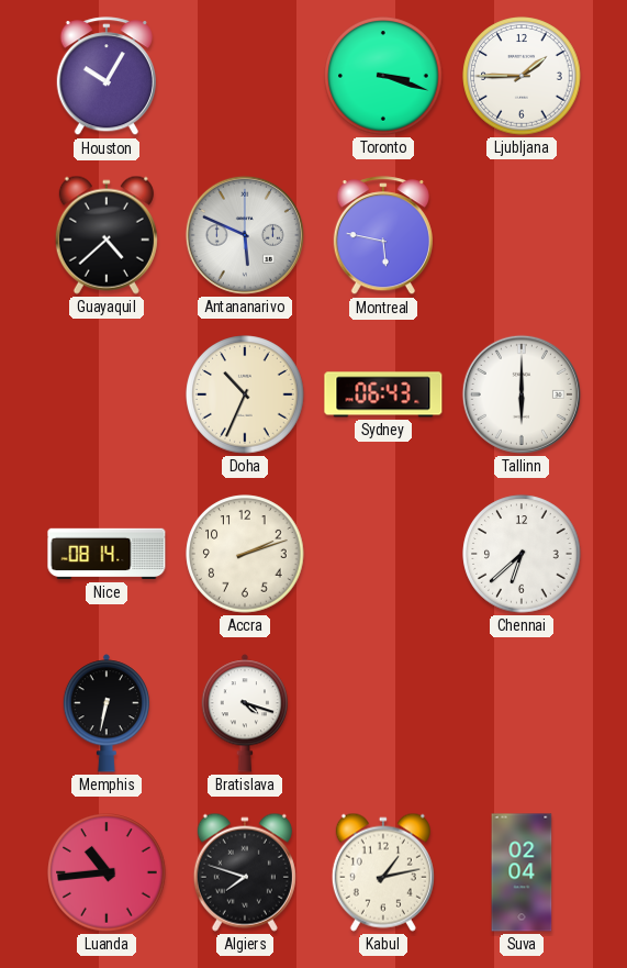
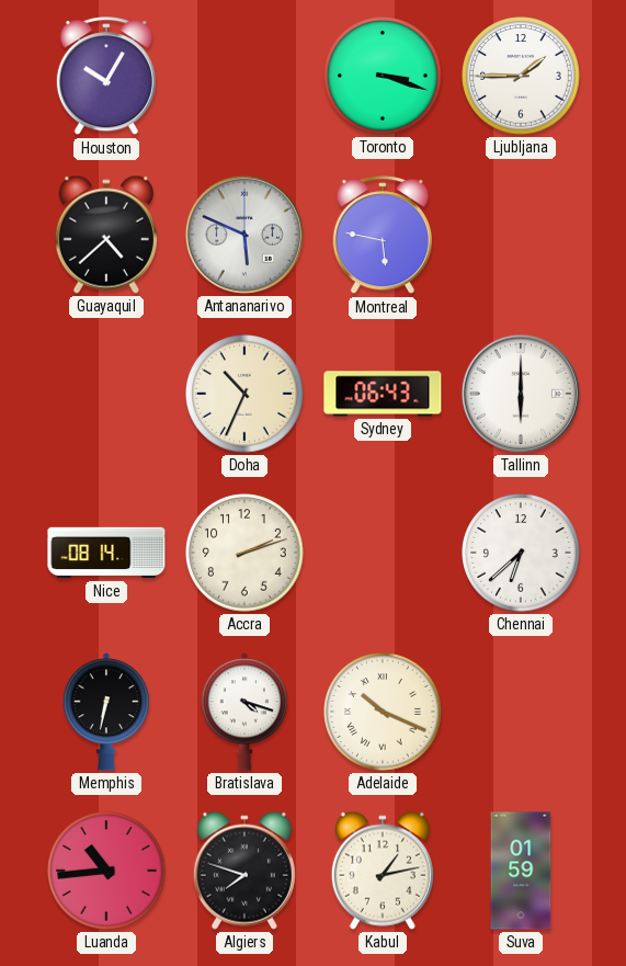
Adelaide: none -> 10:19 (383, 712)
Suva: 02:04 -> 01:59 (521, 871)
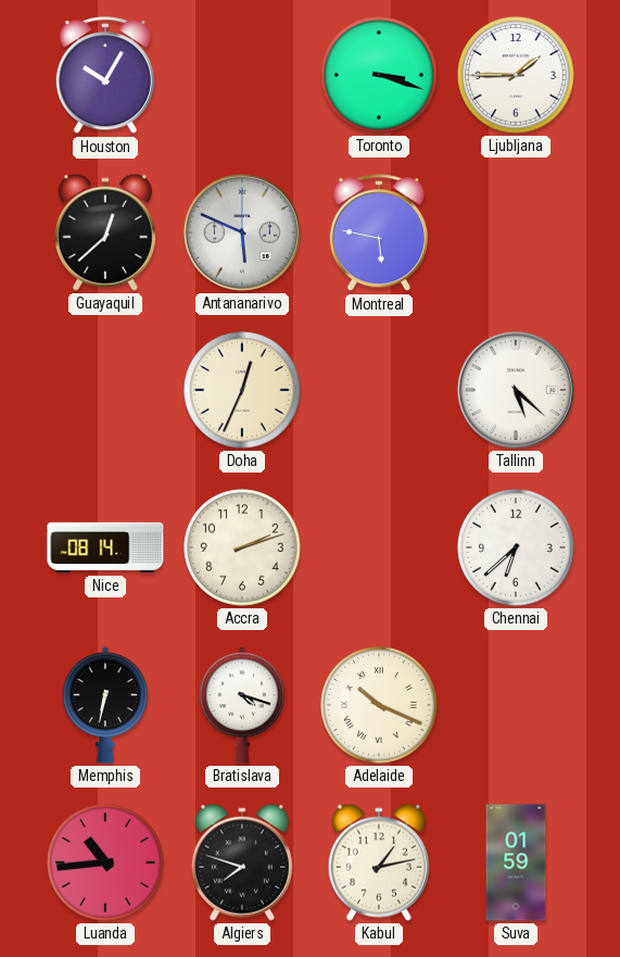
Guayaquil: 4:38 -> 12:38 (105, 232)
Doha: 10:34 -> 12:34 (242, 390)
Sydney: 06:43 -> none (383, 394)
Tallinn: 6:00 -> 5:22 (516, 390)
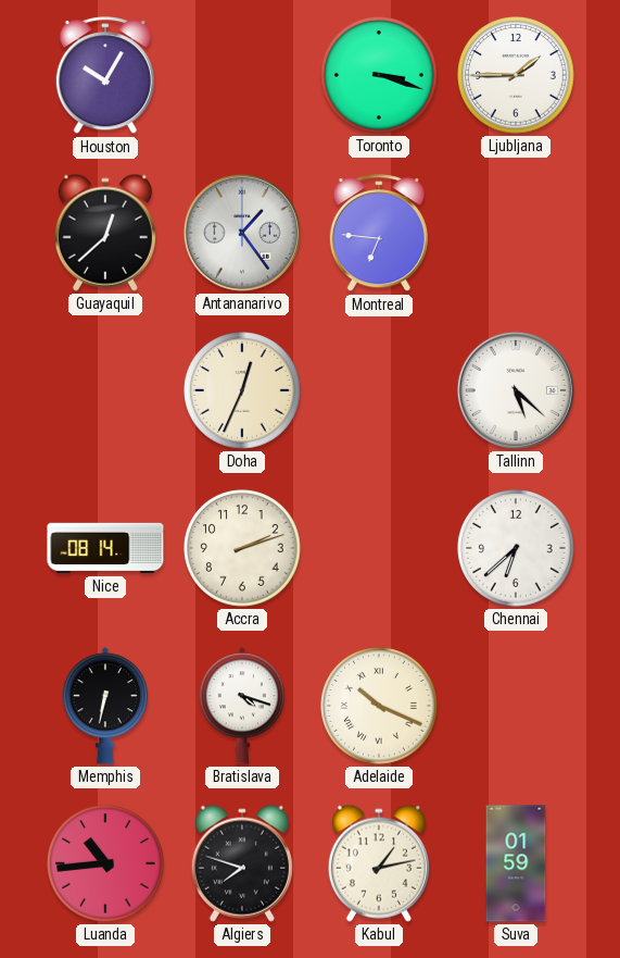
Antananarivo: 5:49 -> 1:24 (242, 233)
Montreal: 5:47 -> 6:46 (379, 234)
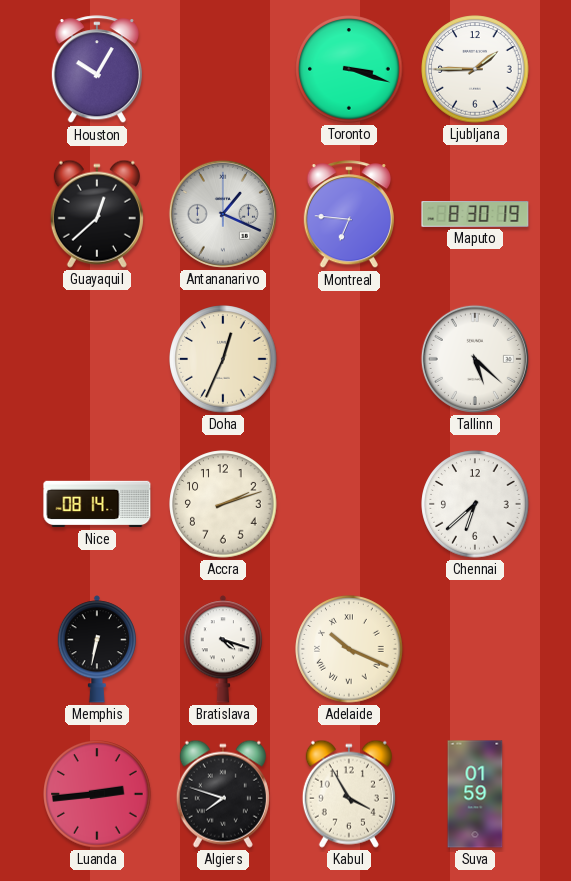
Antananarivo: 1:24 -> 1:19 (223, 214)
Maputo: none -> 8:30 (475, 215)
Luanda: 10:44 -> 2:44 (97, 794)
Kabul: 1:13 -> 3:55 (349, 794)
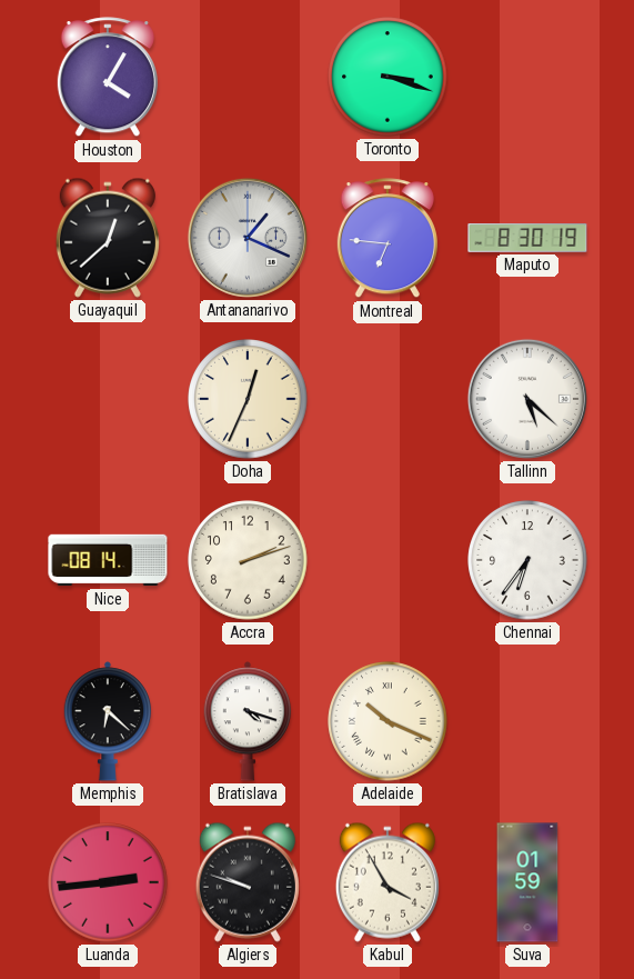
Houston: 10:05 -> 4:05 (108, 78)
Ljubljana: 1:45 -> none (475, 69)
Chennai: 6:38 -> 6:36 (527, 560)
Memphis: 6:32 -> 6:22 (107, 721)
Algiers: 7:48 -> 9:48 (248, 882)
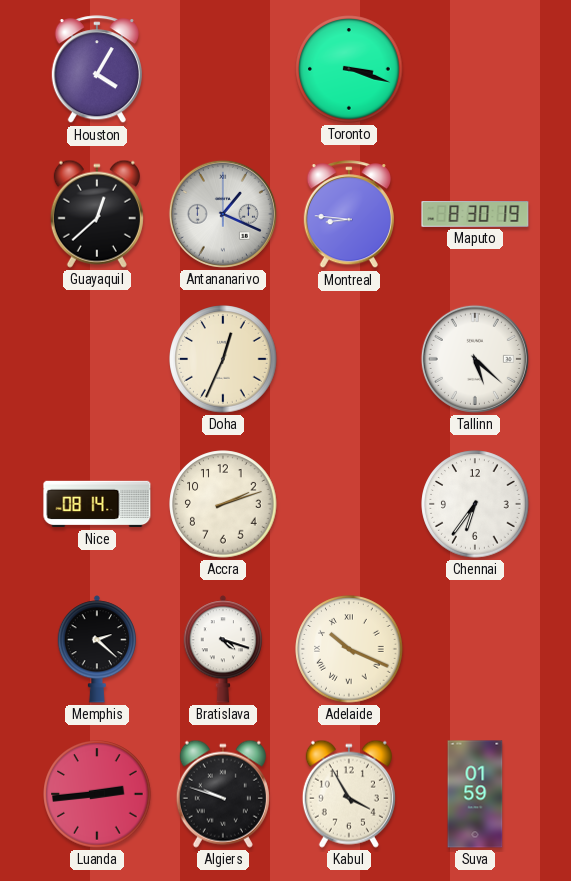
Montreal: 6:46 -> 8:46 (349, 215)
Memphis: 6:22 -> 2:22 (96, 649)
